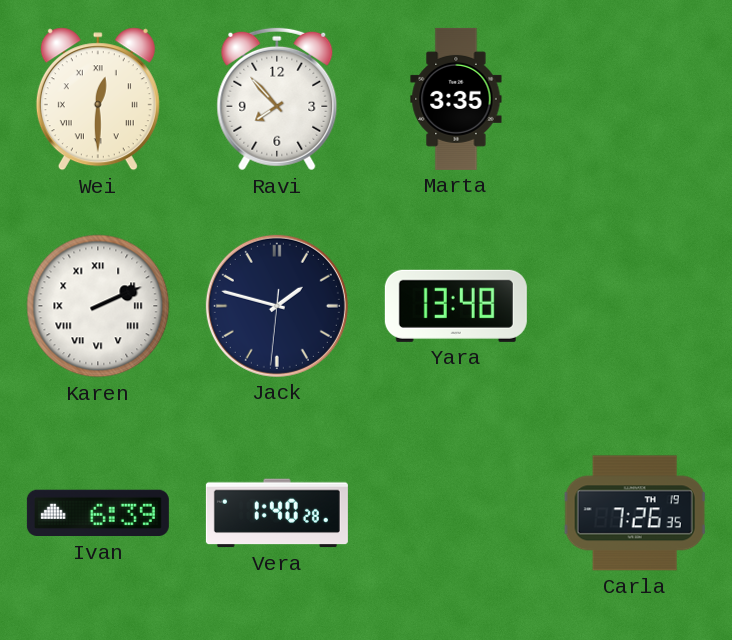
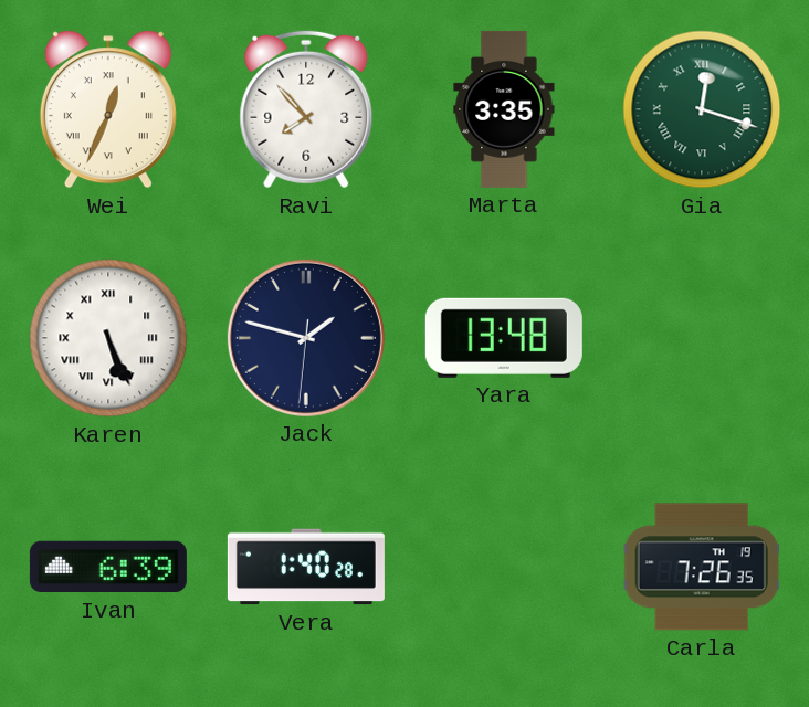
Wei: 12:30 -> 12:34 (108, 109)
Gia: none -> 12:18 (702, 109)
Karen: 2:11 -> 5:26 (108, 338)
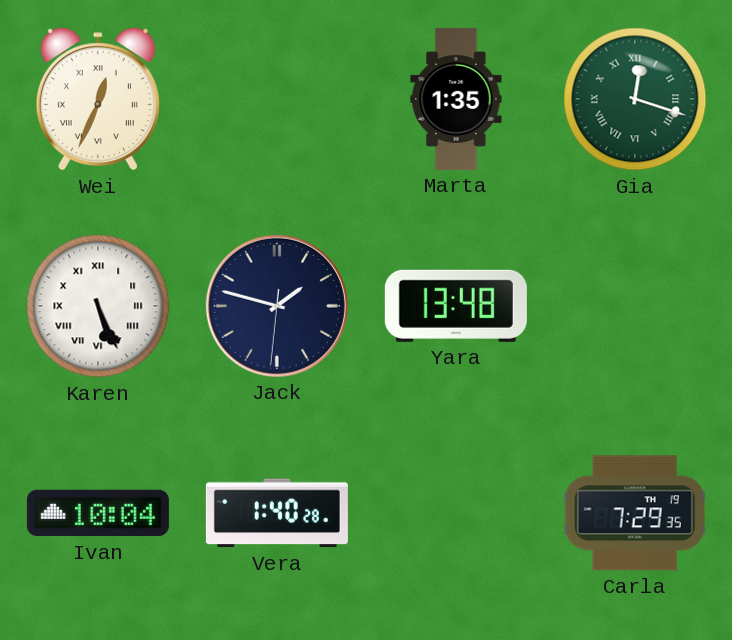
Ravi: 7:53 -> none (306, 109)
Marta: 3:35 -> 1:35 (456, 99)
Ivan: 6:39 -> 10:04 (98, 513)
Carla: 7:26 -> 7:29 (635, 513)
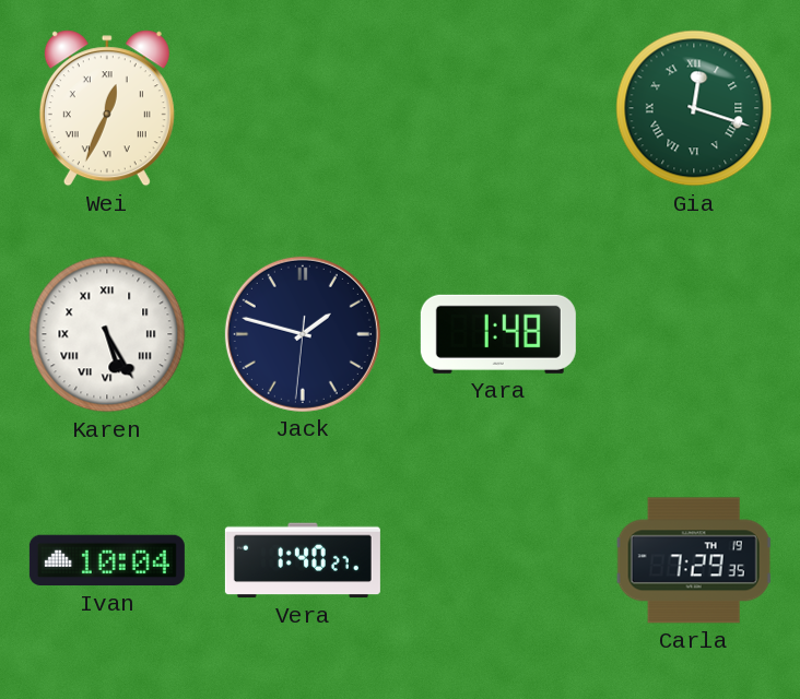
Marta: 1:35 -> none (456, 99)
Karen: 5:26 -> 5:25 (107, 334)
Yara: 13:48 -> 1:48 (498, 334)
Vera: 1:40:28 -> 1:40:27 (303, 560)
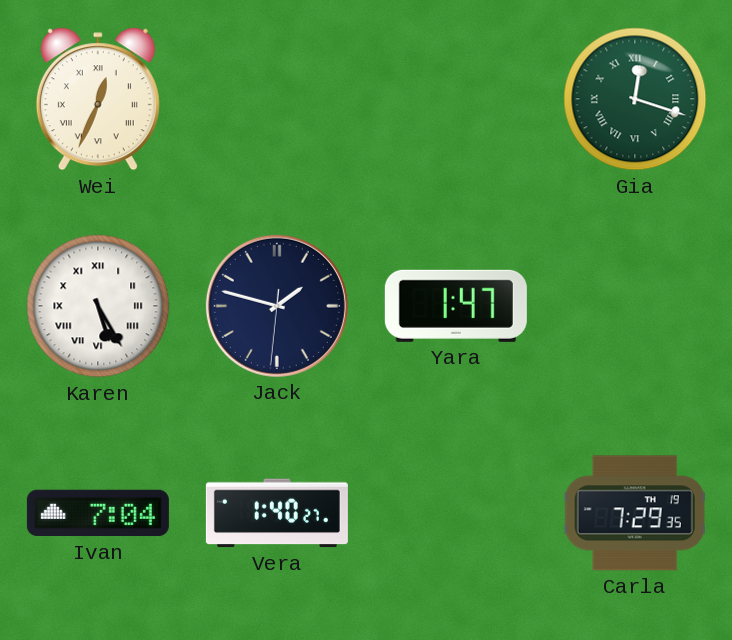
Yara: 1:48 -> 1:47 (456, 306)
Ivan: 10:04 -> 7:04 (98, 513)
